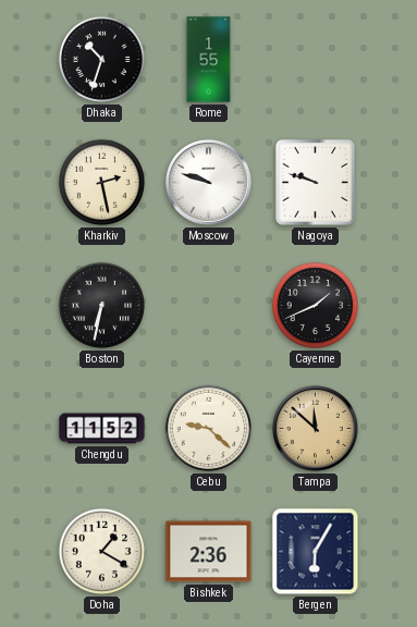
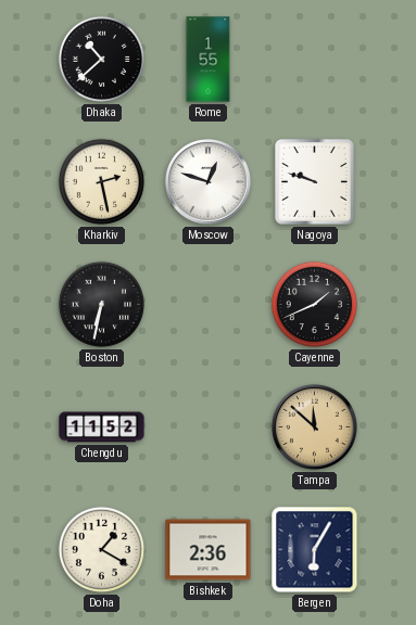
Dhaka: 10:33 -> 10:38 (101, 59)
Moscow: 9:48 -> 12:48 (207, 181)
Cebu: 9:22 -> none (208, 428)
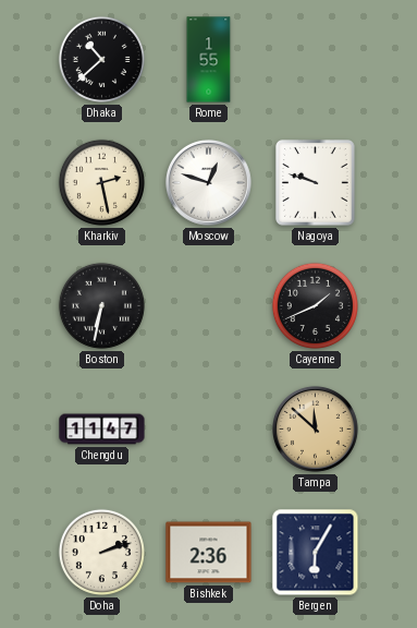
Chengdu: 11:52 -> 11:47 (102, 430)
Doha: 1:20 -> 2:12 (101, 552)
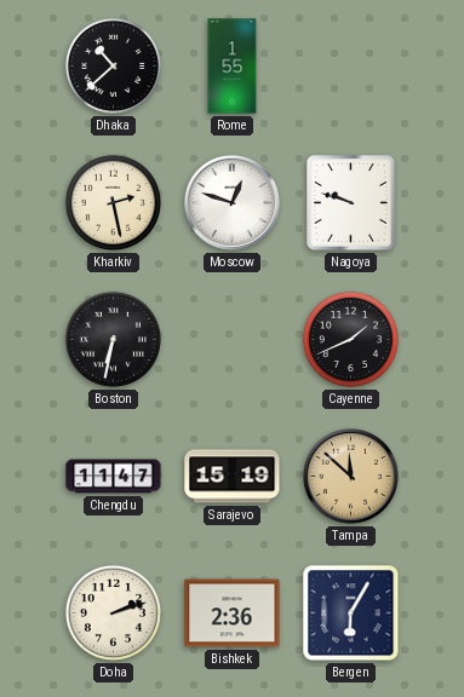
Sarajevo: none -> 15:19 (233, 477)
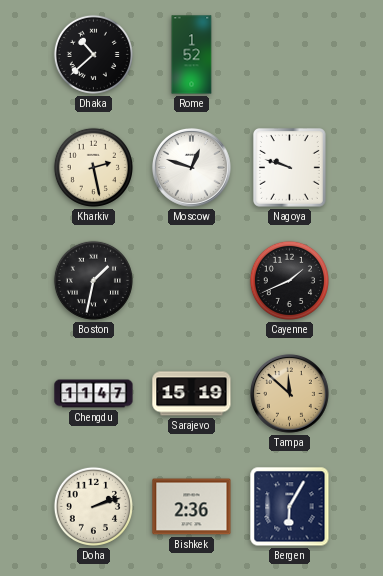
Rome: 1:55 -> 1:52 (192, 55)
Boston: 6:32 -> 1:32 (93, 280)
